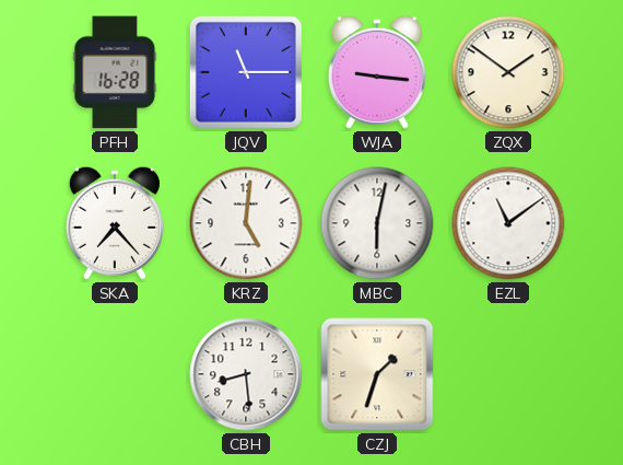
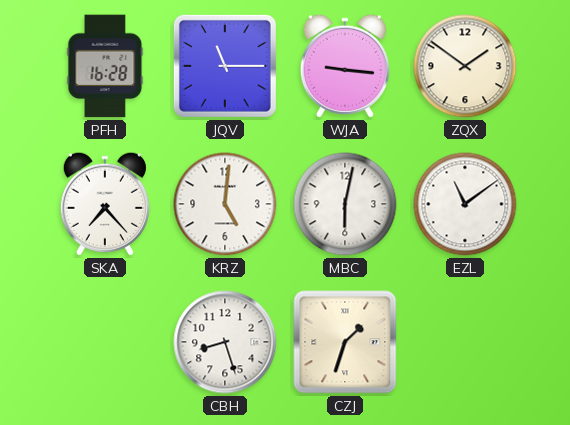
CBH: 8:29 -> 8:27 (225, 342)
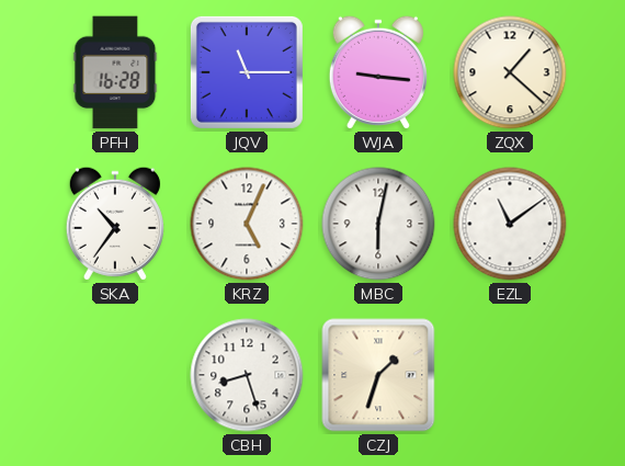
ZQX: 1:51 -> 1:22 (510, 72)
SKA: 7:23 -> 10:36 (115, 224)
KRZ: 5:01 -> 5:04 (247, 224)
